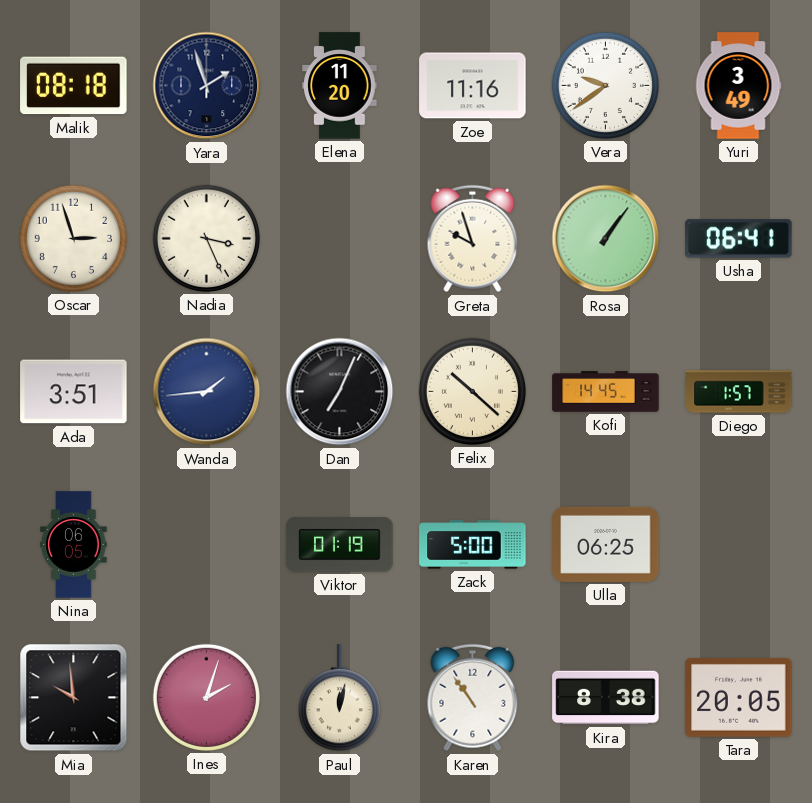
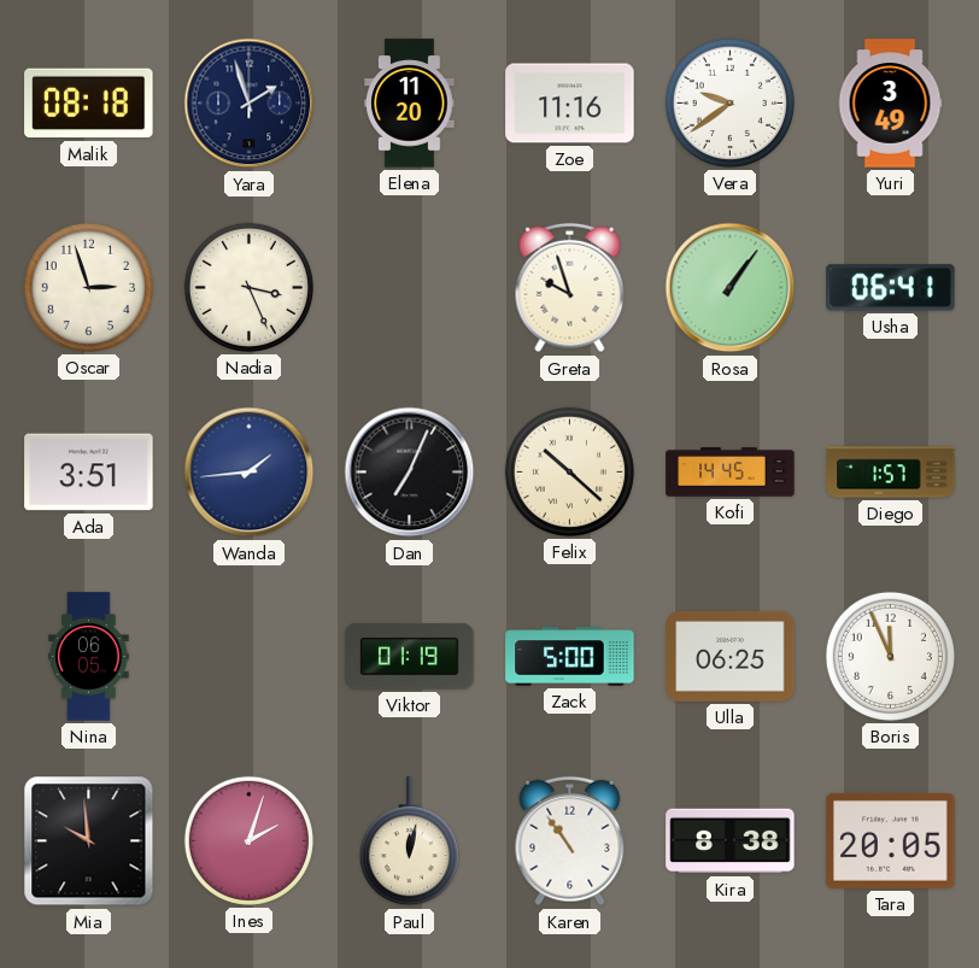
Boris: none -> 11:56 (890, 656)
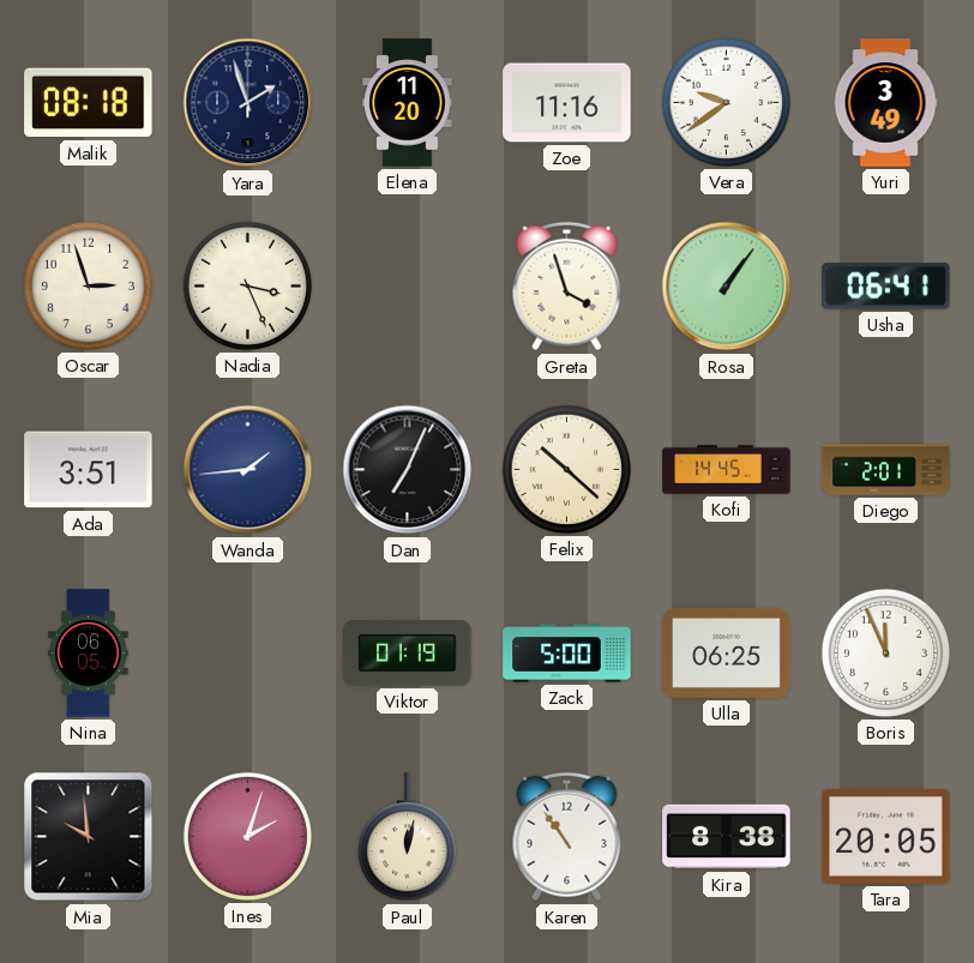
Greta: 9:57 -> 3:57 (567, 287)
Diego: 1:57 -> 2:01 (886, 470)
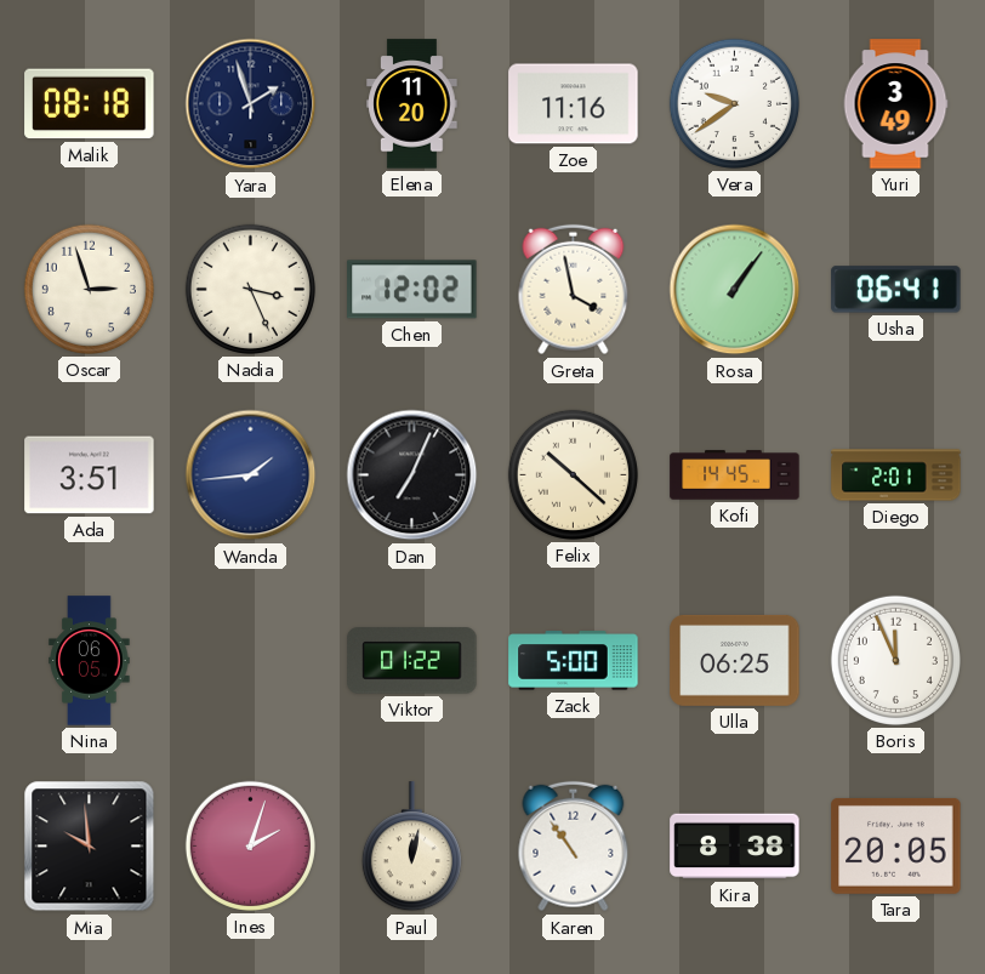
Chen: none -> 12:02 (412, 290)
Greta: 3:57 -> 3:58 (574, 290)
Viktor: 01:19 -> 01:22 (412, 661)
